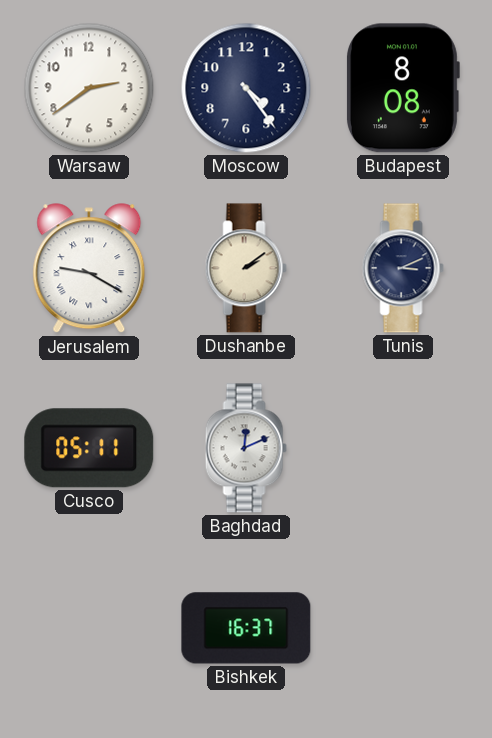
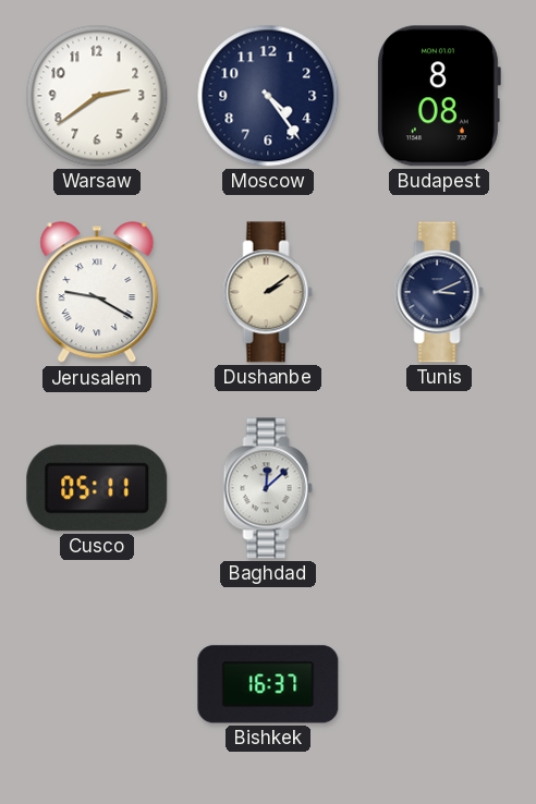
Baghdad: 12:11 -> 12:08 (268, 488)
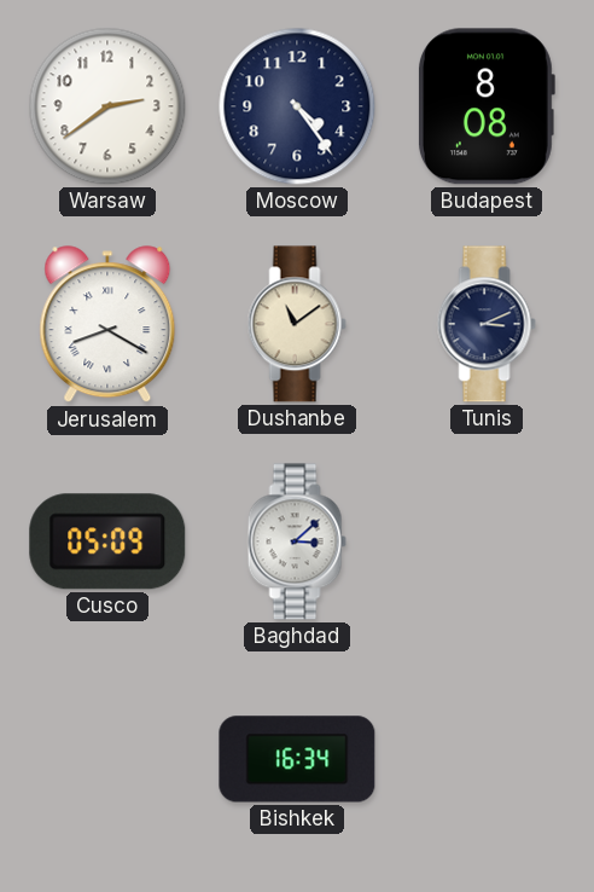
Jerusalem: 9:20 -> 8:20 (107, 325)
Dushanbe: 2:09 -> 11:09 (297, 324)
Cusco: 05:11 -> 05:09 (107, 541)
Baghdad: 12:08 -> 3:08 (297, 541)
Bishkek: 16:37 -> 16:34 (297, 759)
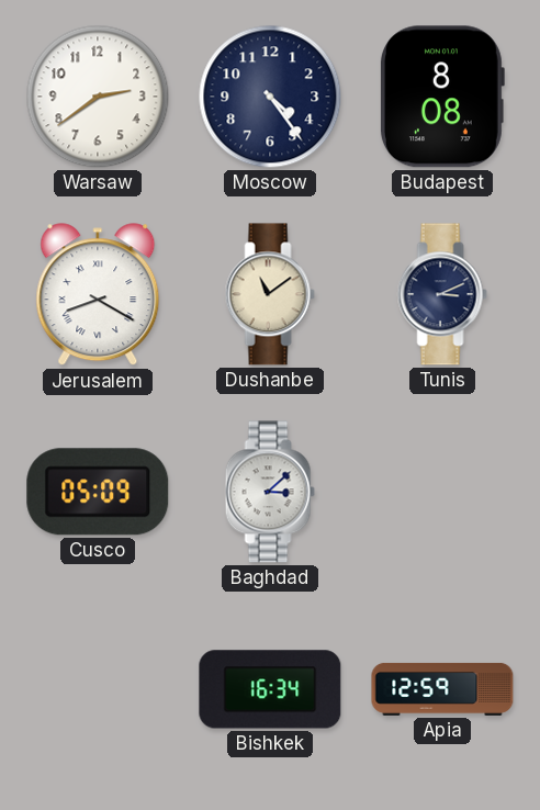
Apia: none -> 12:59 (442, 689)
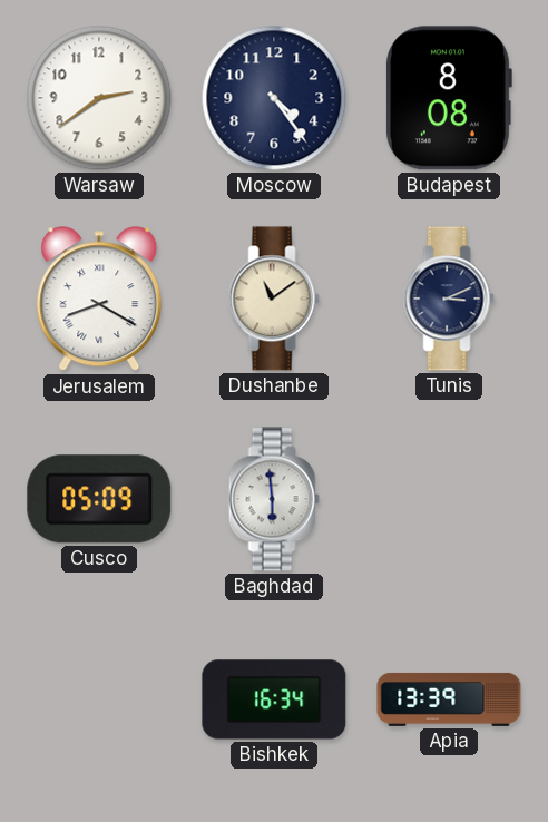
Baghdad: 3:08 -> 5:59 (274, 499)
Apia: 12:59 -> 13:39 (449, 699)
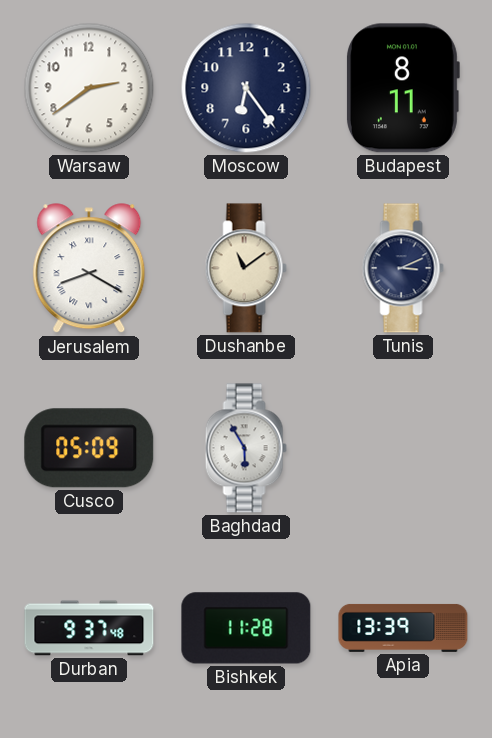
Moscow: 4:24 -> 6:24 (246, 88)
Budapest: 8:08 -> 8:11 (402, 88)
Baghdad: 5:59 -> 5:55 (246, 448)
Durban: none -> 9:37 (89, 628)
Bishkek: 16:34 -> 11:28 (246, 628)
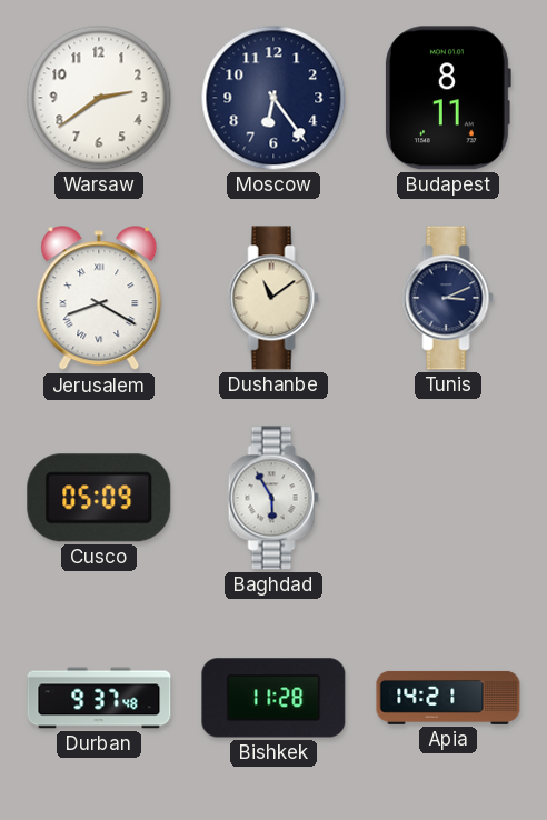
Apia: 13:39 -> 14:21 (448, 698)
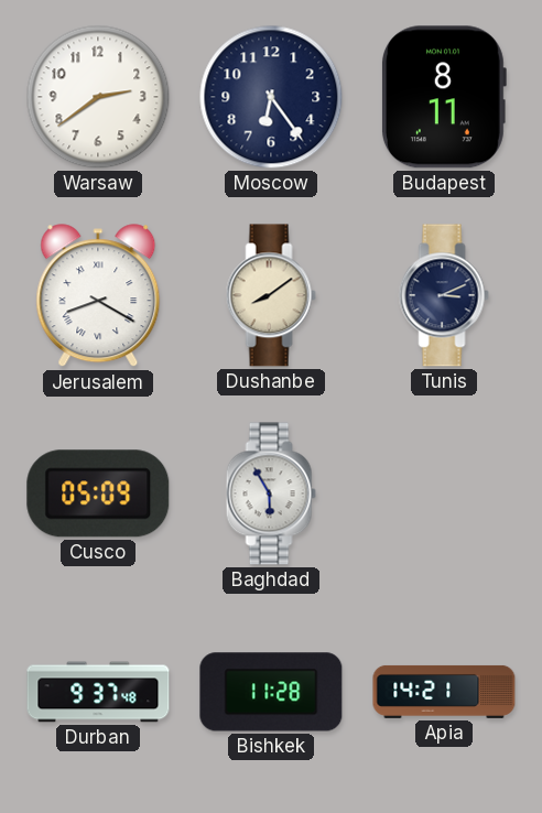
Dushanbe: 11:09 -> 8:09 (271, 295)
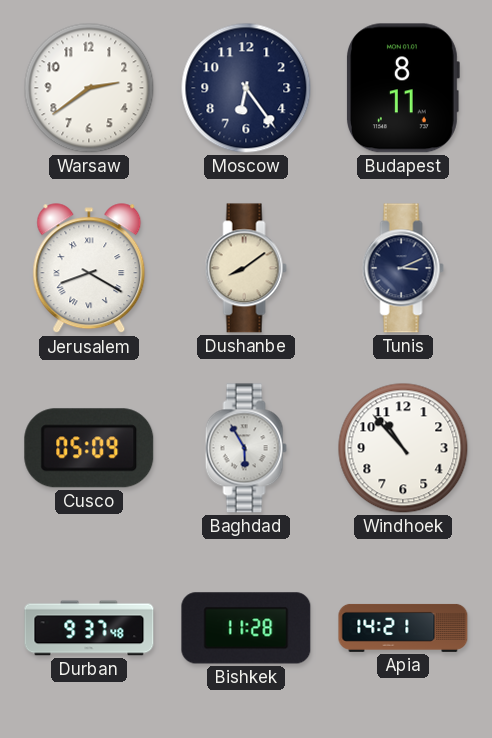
Windhoek: none -> 10:53 (403, 448)
